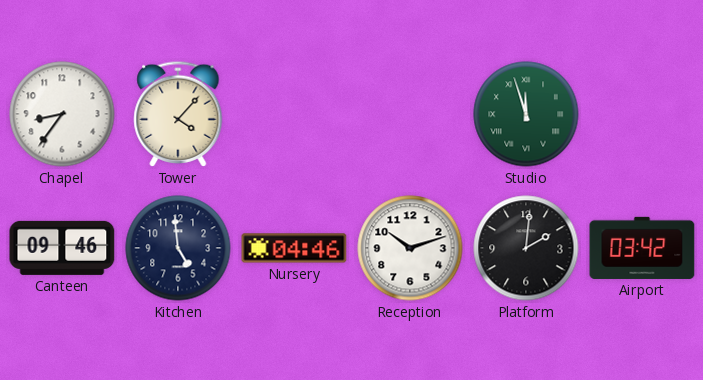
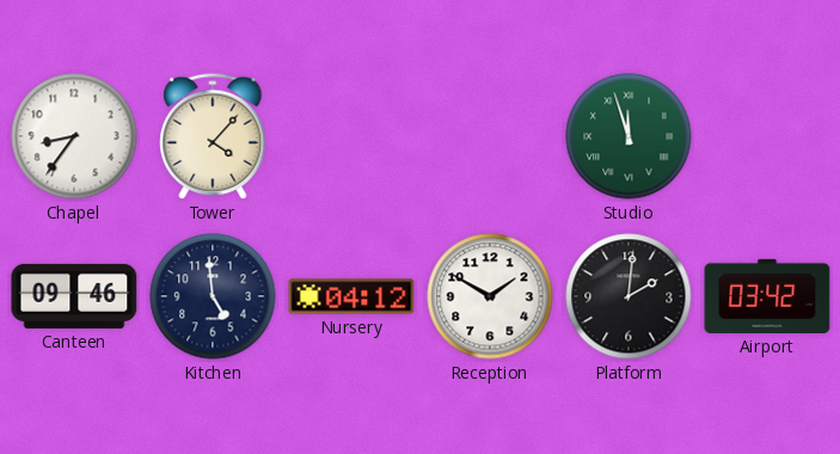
Nursery: 04:46 -> 04:12 (351, 296)
Reception: 10:12 -> 1:50 (490, 296)
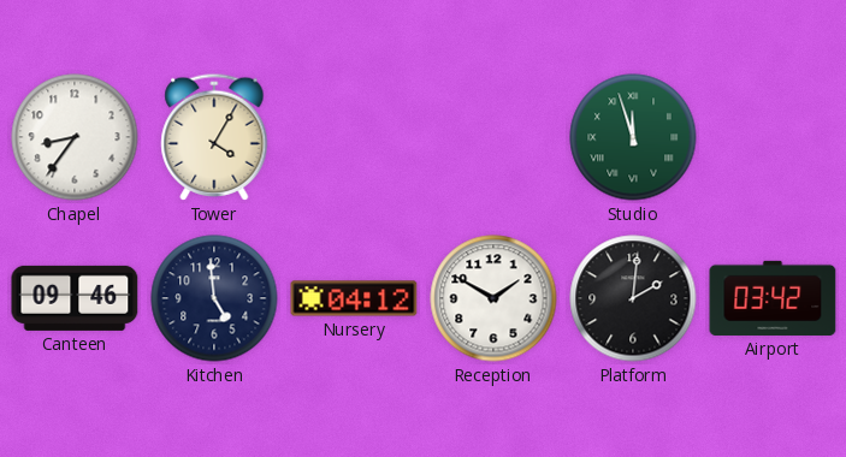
Tower: 4:07 -> 4:05 (214, 137)
